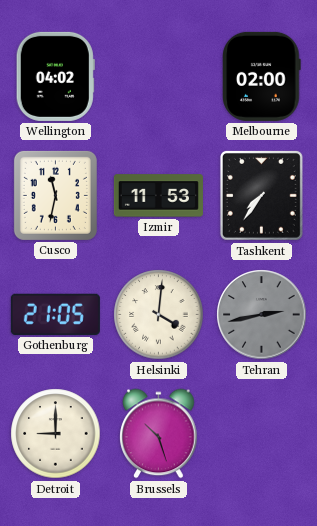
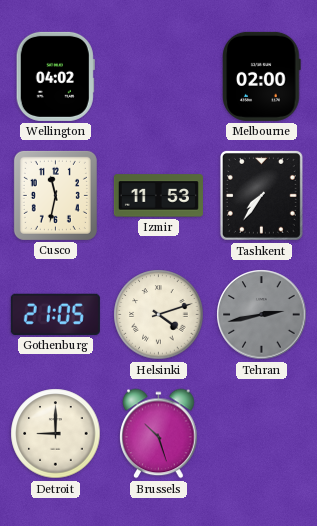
Helsinki: 4:01 -> 4:12 (159, 315)
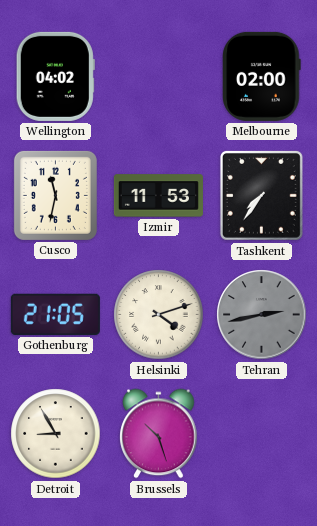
Detroit: 9:00 -> 8:55 (56, 434)
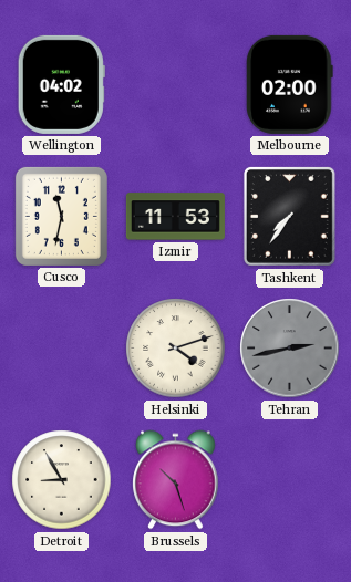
Gothenburg: 21:05 -> none (55, 314)
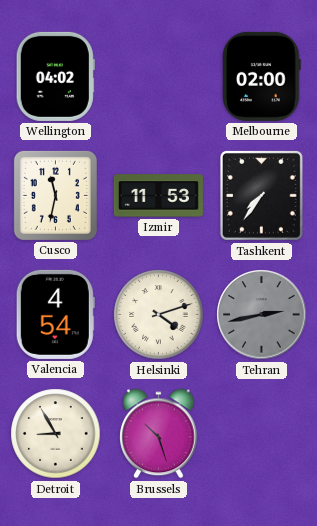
Valencia: none -> 4:54 (55, 314)
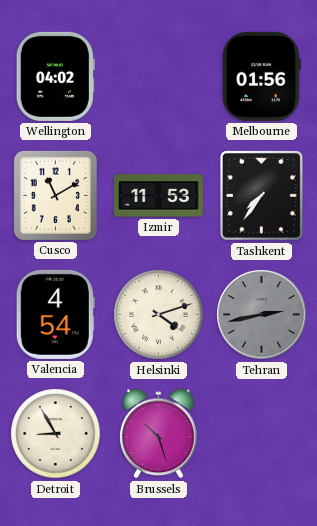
Melbourne: 02:00 -> 01:56 (262, 76)
Cusco: 11:32 -> 11:10 (55, 195)
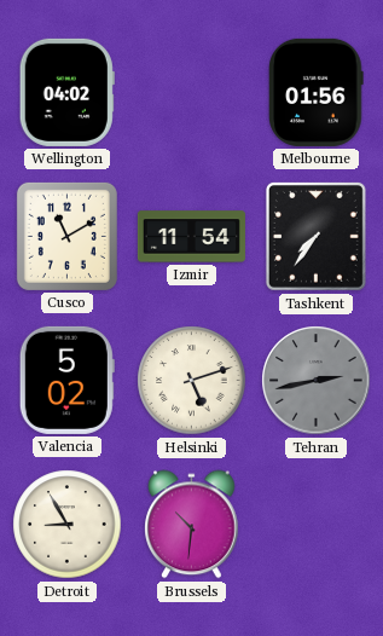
Izmir: 11:53 -> 11:54 (191, 237)
Valencia: 4:54 -> 5:02 (66, 380)
Helsinki: 4:12 -> 5:12 (192, 381)
Brussels: 10:27 -> 10:31 (192, 525)
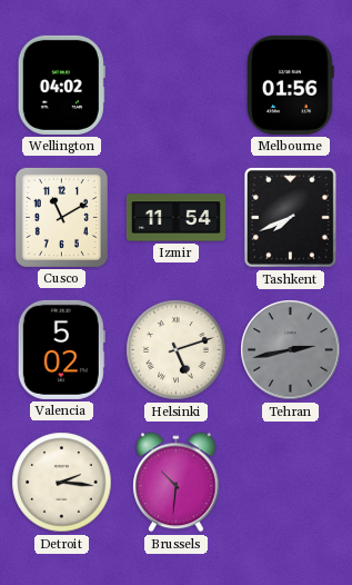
Tashkent: 7:36 -> 7:41 (290, 217)
Detroit: 8:55 -> 2:16 (62, 483)
